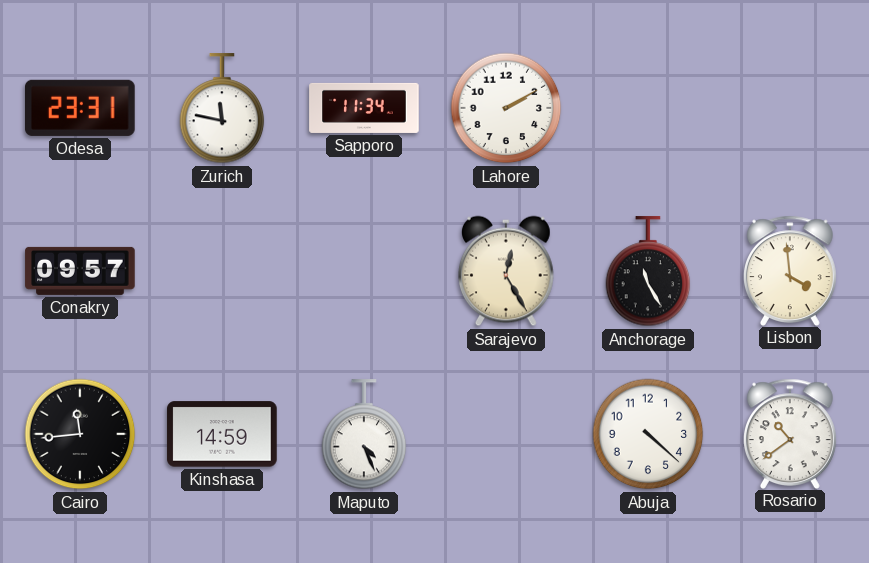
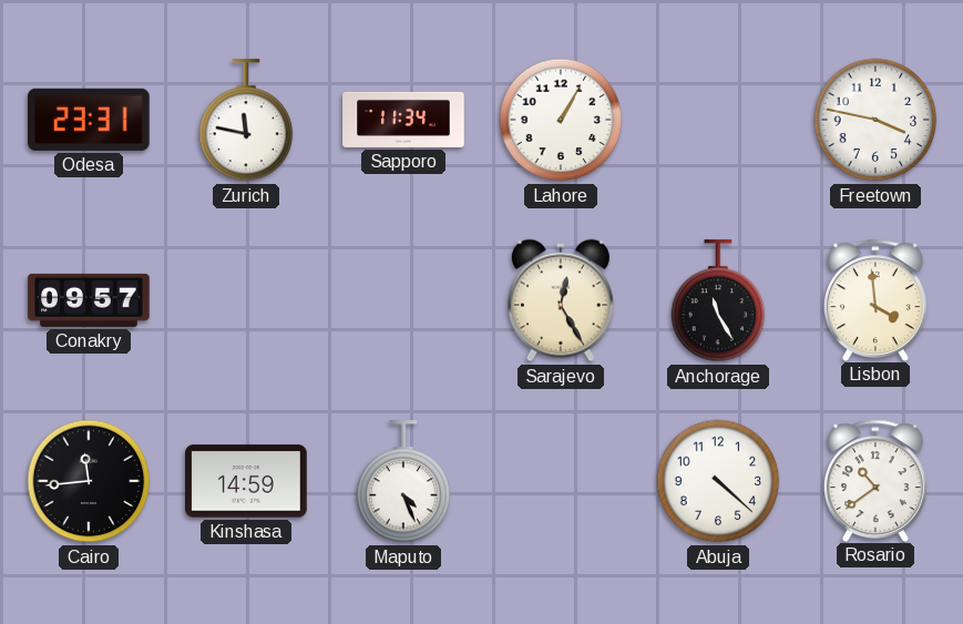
Lahore: 2:10 -> 1:05 (561, 120)
Freetown: none -> 3:47 (875, 120)
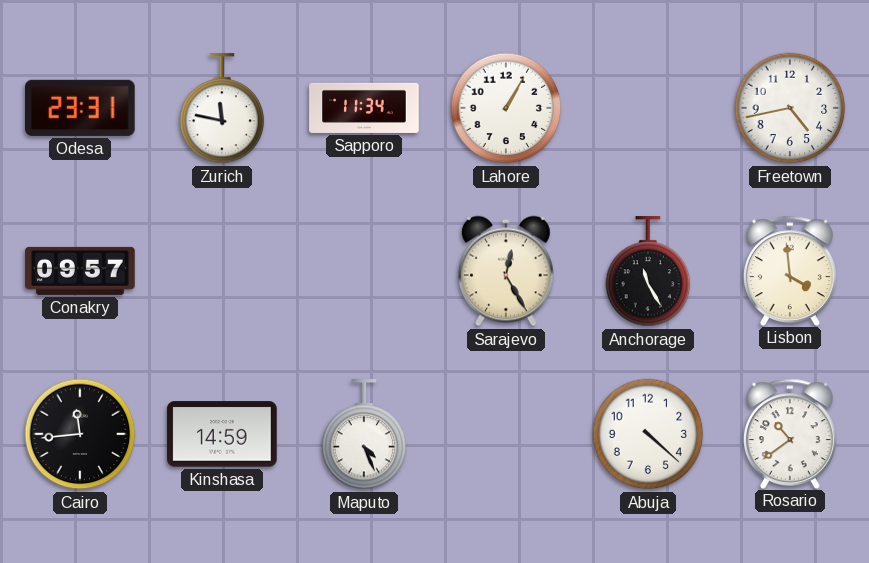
Freetown: 3:47 -> 4:43 (790, 108)
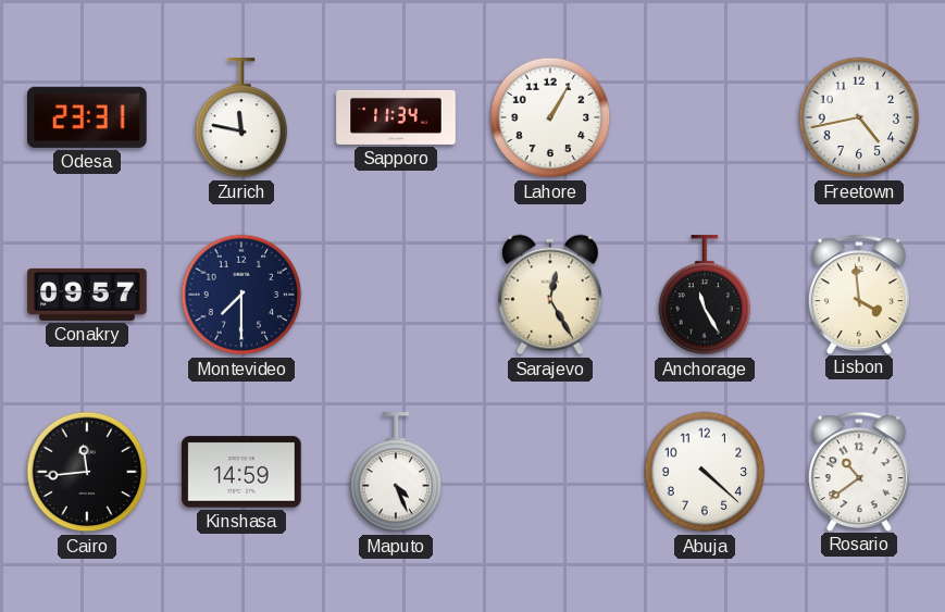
Montevideo: none -> 7:30 (241, 295)
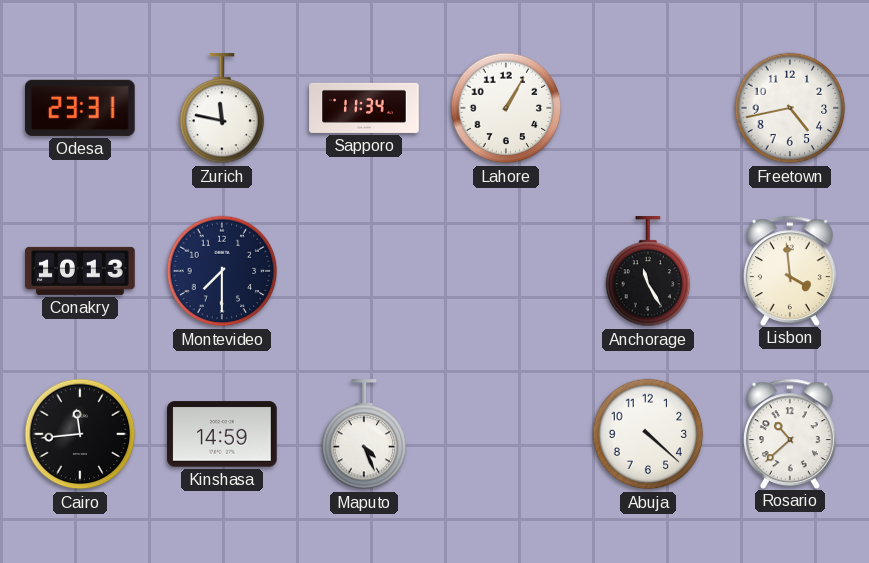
Conakry: 09:57 -> 10:13 (80, 271)
Sarajevo: 12:25 -> none (551, 295)
Rosario: 10:39 -> 10:38 (790, 433)
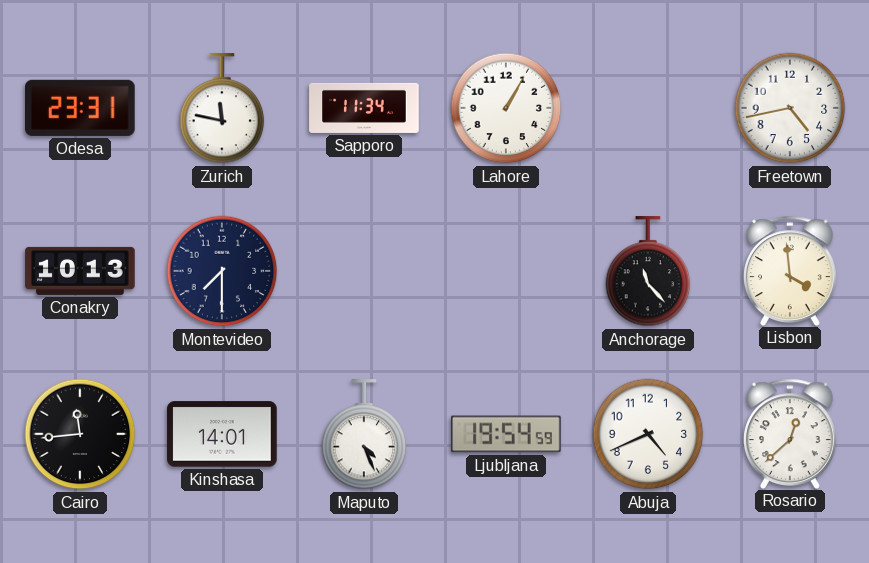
Anchorage: 11:25 -> 11:23 (648, 272)
Kinshasa: 14:59 -> 14:01 (222, 434)
Ljubljana: none -> 19:54 (506, 434)
Abuja: 4:22 -> 4:41 (648, 434)
Rosario: 10:38 -> 12:38 (790, 433)
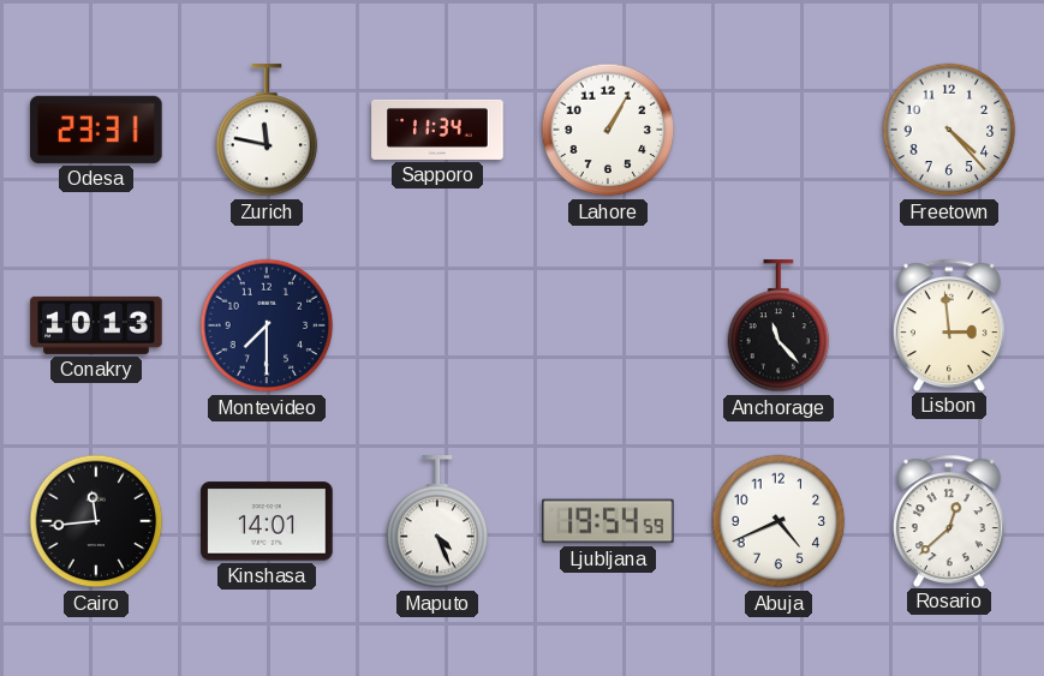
Freetown: 4:43 -> 4:23 (949, 130)
Lisbon: 3:59 -> 2:59 (949, 324)
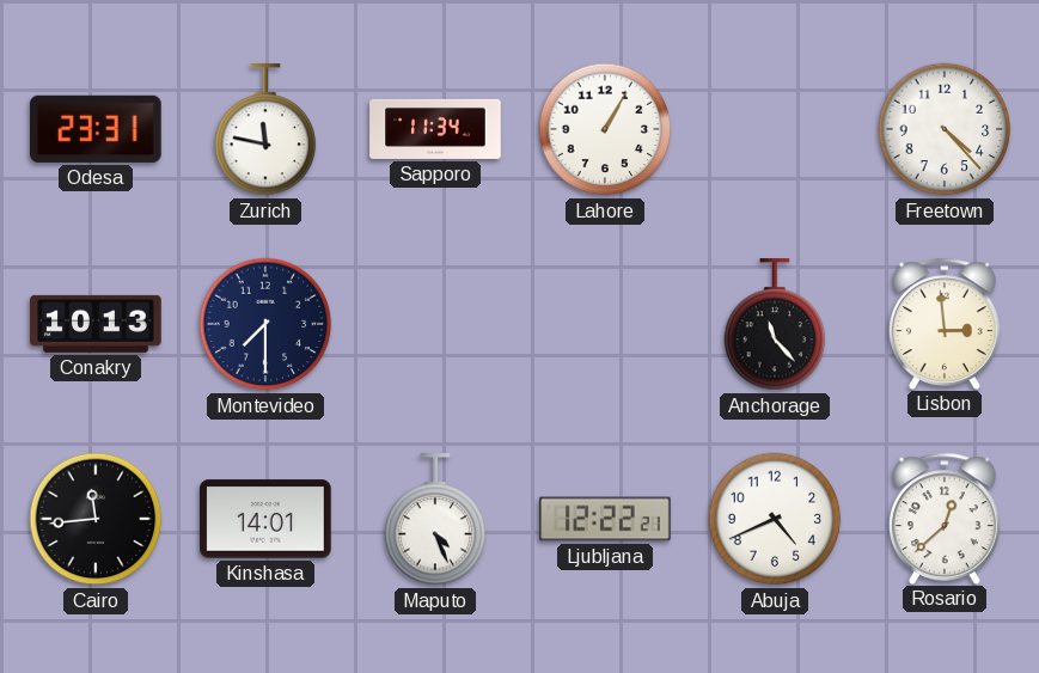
Ljubljana: 19:54 -> 12:22 (605, 519)
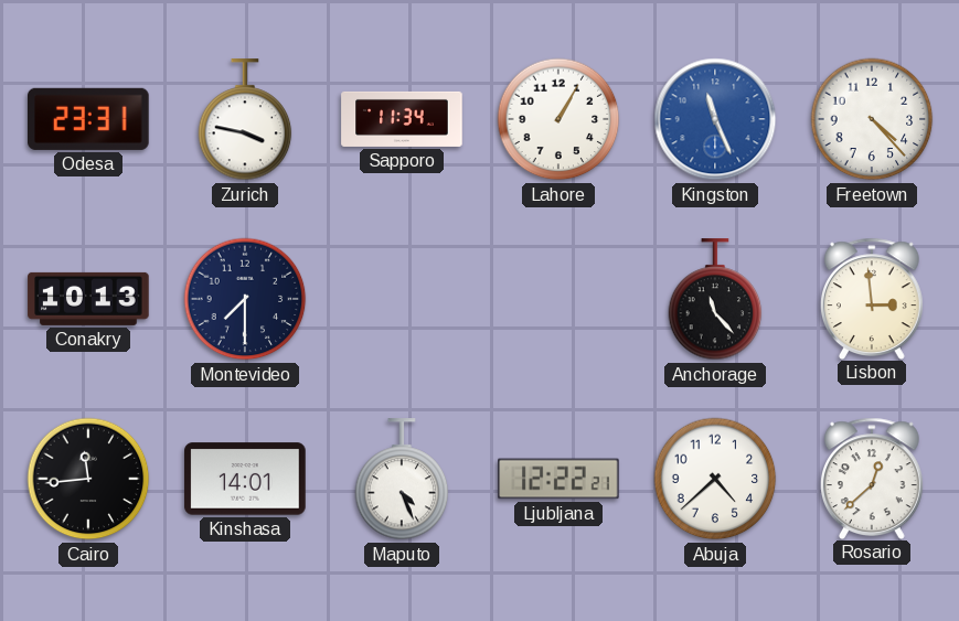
Zurich: 11:47 -> 3:47 (245, 120)
Kingston: none -> 11:26 (715, 119)
Abuja: 4:41 -> 4:38 (715, 479)
